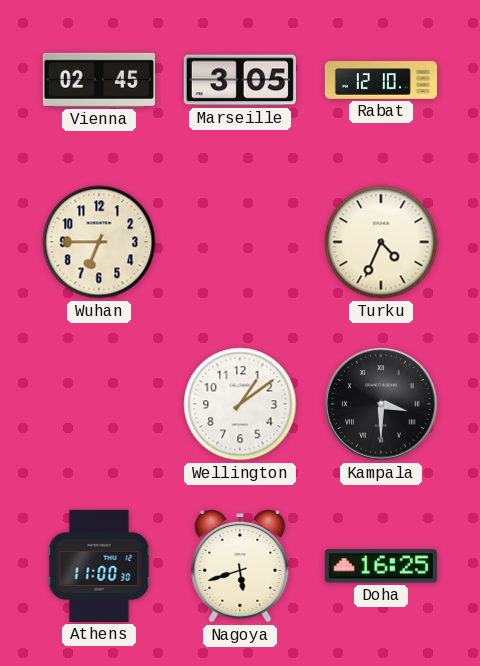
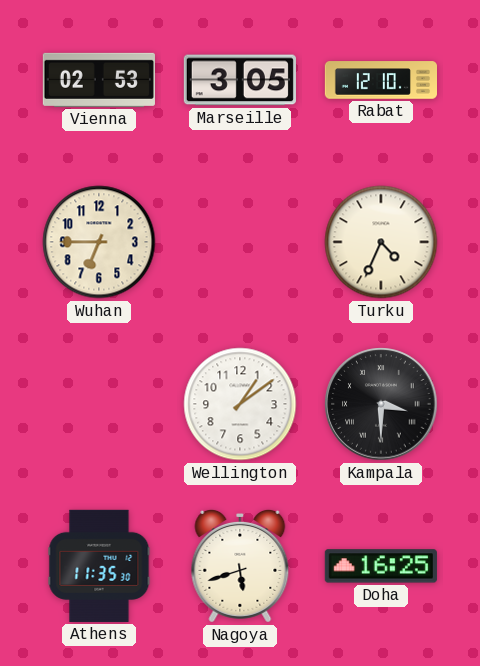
Vienna: 02:45 -> 02:53 (99, 80)
Athens: 11:00 -> 11:35 (99, 566)
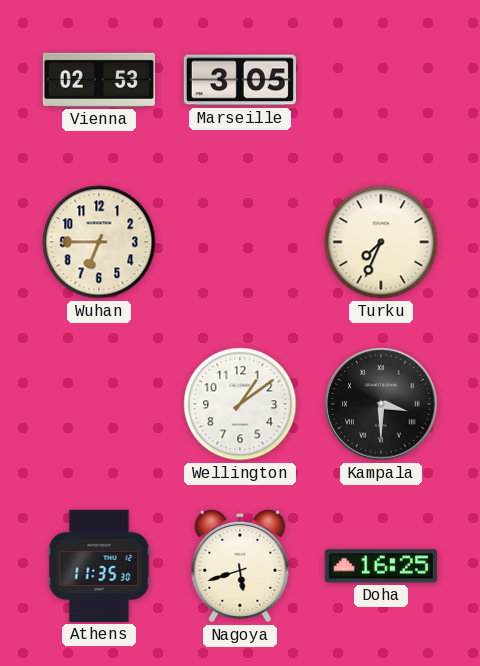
Rabat: 12:10 -> none (380, 80)
Turku: 4:34 -> 7:34 (381, 242)
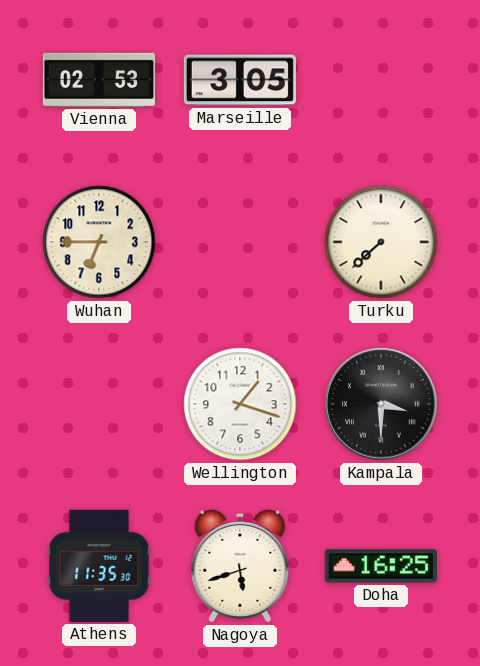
Turku: 7:34 -> 7:38 (381, 242)
Wellington: 1:09 -> 1:18 (240, 404)
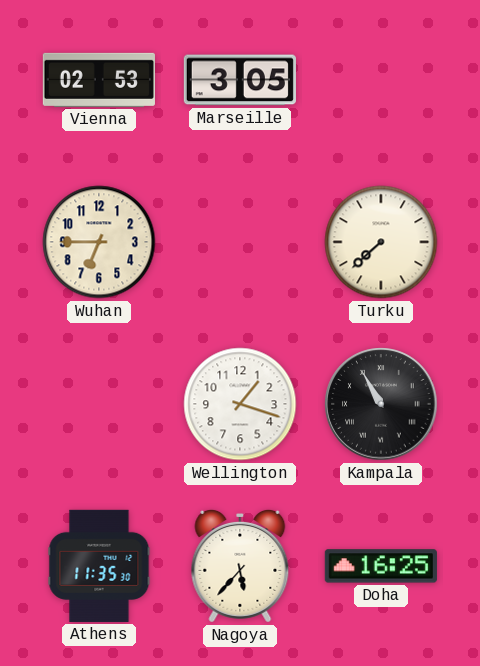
Kampala: 3:30 -> 10:55 (381, 404)
Nagoya: 5:42 -> 5:37 (240, 566)
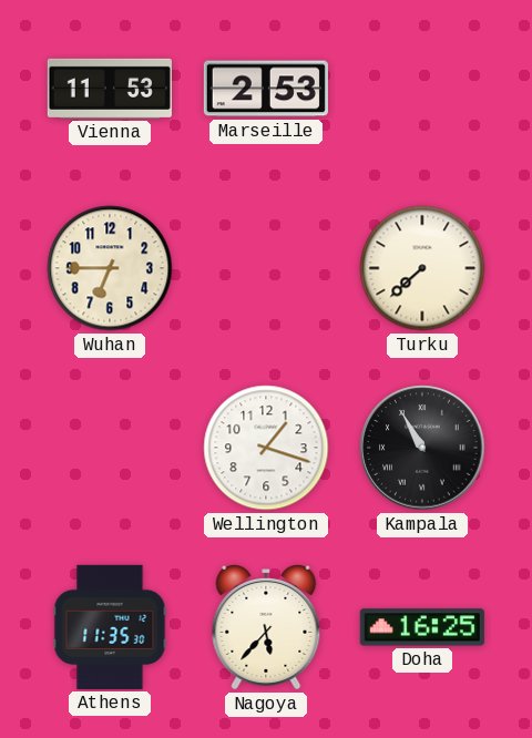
Vienna: 02:53 -> 11:53 (110, 89)
Marseille: 3:05 -> 2:53 (266, 89)
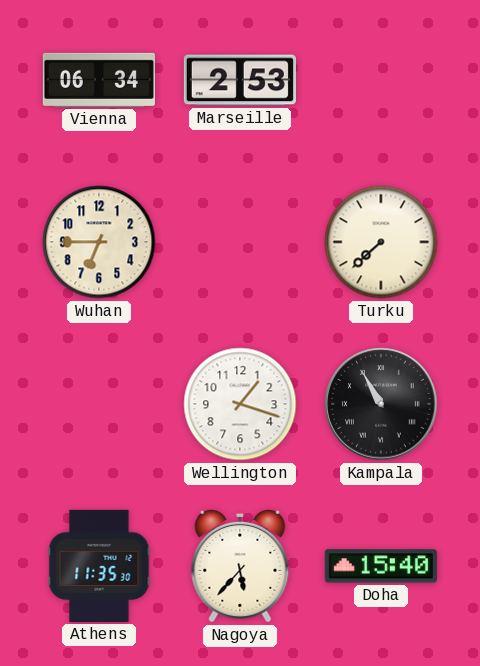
Vienna: 11:53 -> 06:34 (99, 80)
Doha: 16:25 -> 15:40 (381, 566)
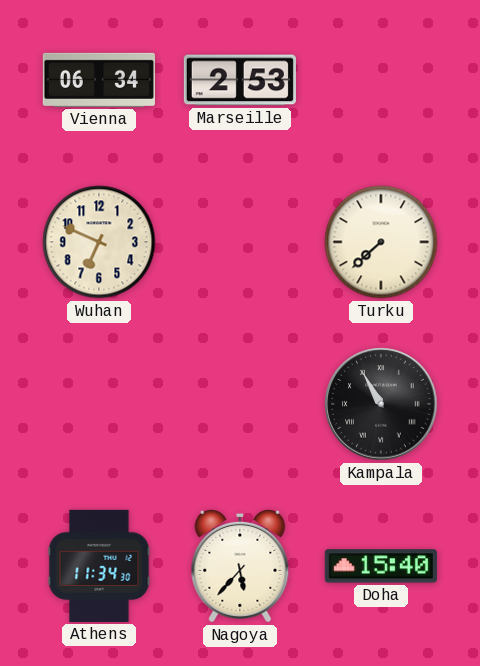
Wuhan: 6:45 -> 6:49 (99, 242)
Wellington: 1:18 -> none (240, 404)
Athens: 11:35 -> 11:34 (99, 566)
